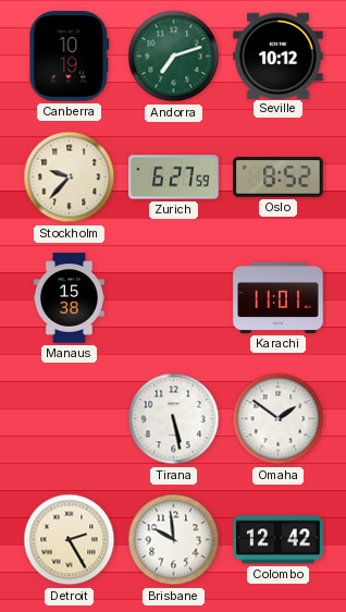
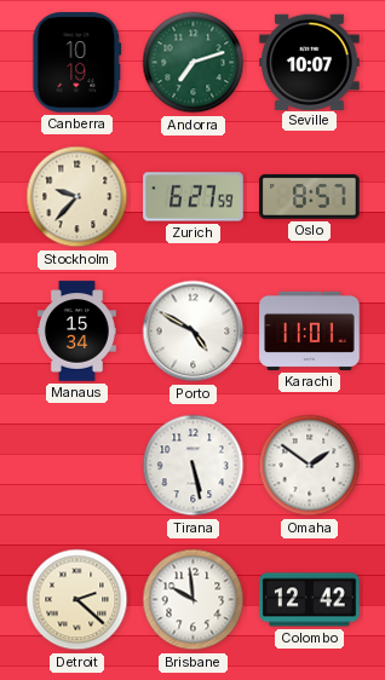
Seville: 10:12 -> 10:07 (310, 62)
Oslo: 8:52 -> 8:57 (310, 197)
Manaus: 15:38 -> 15:34 (76, 332)
Porto: none -> 4:50 (194, 332)
Detroit: 2:25 -> 2:22 (77, 600)
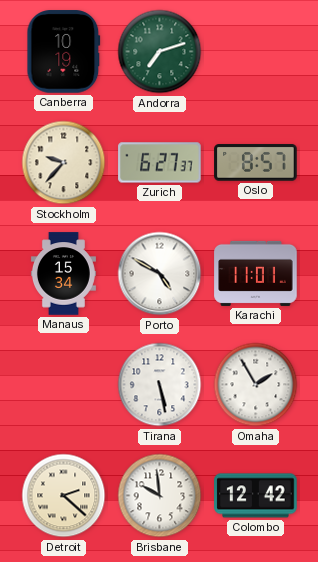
Seville: 10:07 -> none (310, 62)
Zurich: 6:27:59 -> 6:27:37 (160, 163)
Omaha: 1:51 -> 1:55 (256, 385)
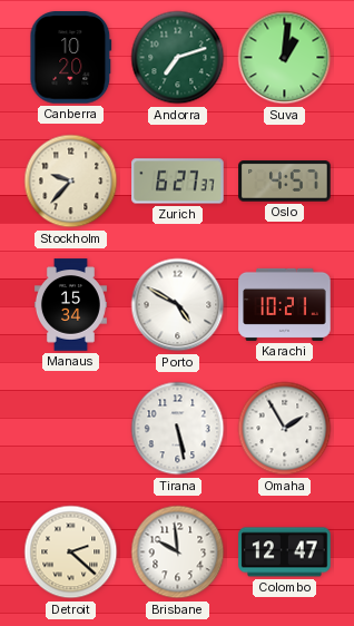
Canberra: 10:19 -> 10:20 (71, 58)
Suva: none -> 1:01 (285, 58)
Oslo: 8:57 -> 4:57 (285, 182)
Karachi: 11:01 -> 10:21 (285, 304)
Colombo: 12:42 -> 12:47 (285, 552)
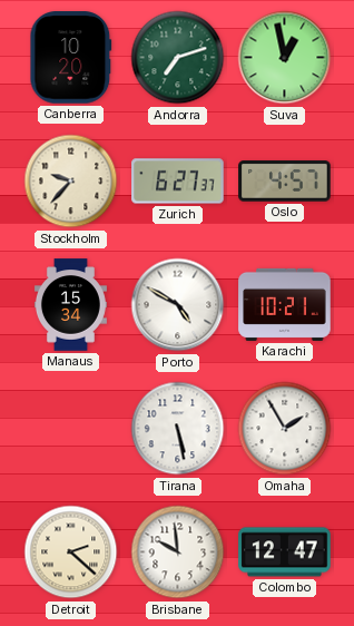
Suva: 1:01 -> 12:58 (285, 58)
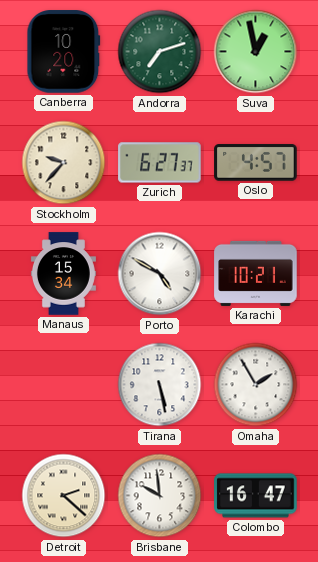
Colombo: 12:47 -> 16:47 (256, 496)
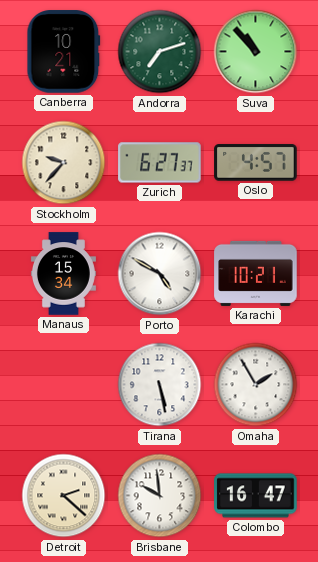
Canberra: 10:20 -> 10:21 (64, 52)
Suva: 12:58 -> 10:53 (256, 52)
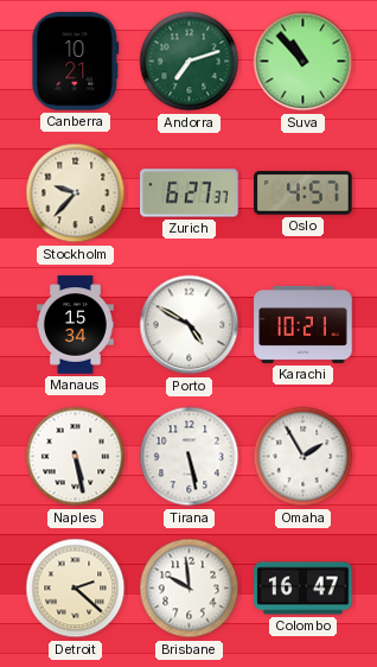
Naples: none -> 5:28 (76, 457)
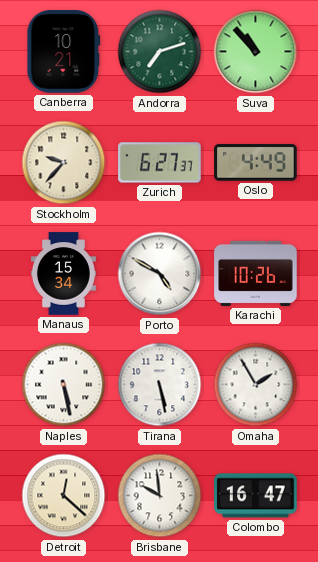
Oslo: 4:57 -> 4:49 (256, 163)
Karachi: 10:21 -> 10:26 (256, 273)
Detroit: 2:22 -> 12:22 (64, 496)
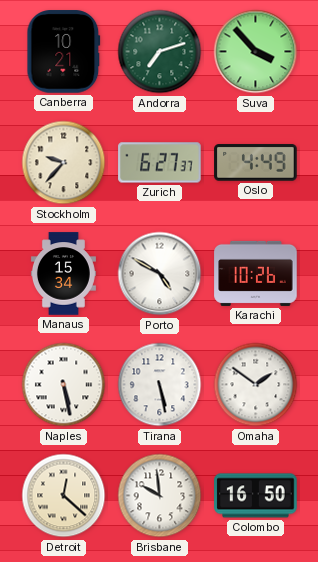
Suva: 10:53 -> 3:53 (256, 52)
Omaha: 1:55 -> 1:51 (256, 385)
Colombo: 16:47 -> 16:50 (256, 496)
